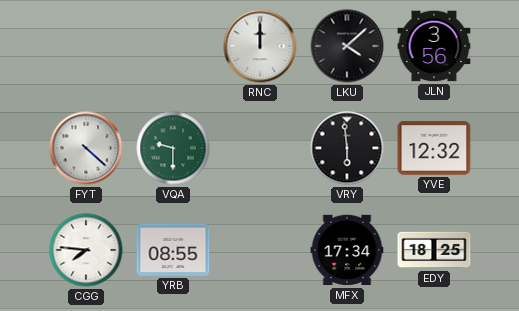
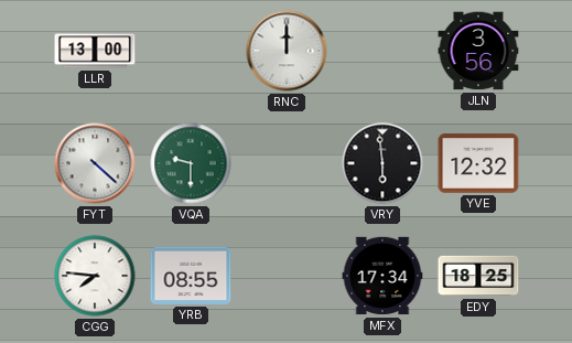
LLR: none -> 13:00 (95, 51)
LKU: 4:08 -> none (347, 46)
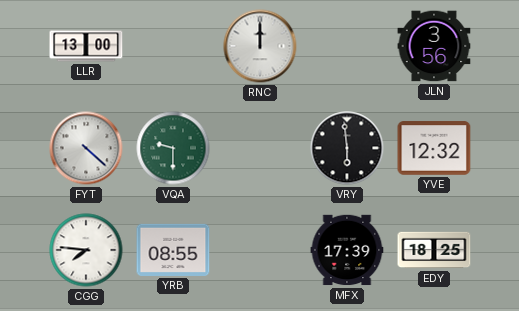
MFX: 17:34 -> 17:39 (347, 250)
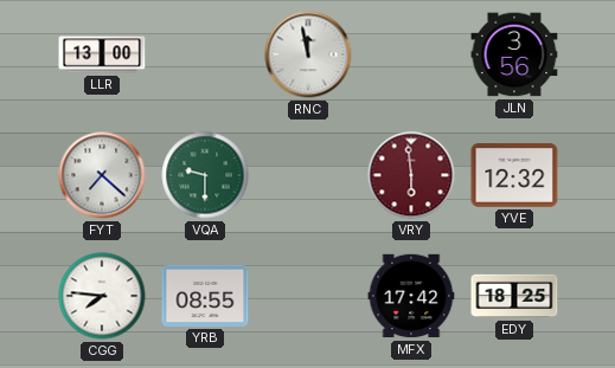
RNC: 12:00 -> 11:58 (308, 54)
FYT: 4:22 -> 7:22 (102, 175)
VRY dial: black -> burgundy (411, 175)
MFX: 17:39 -> 17:42 (411, 296)
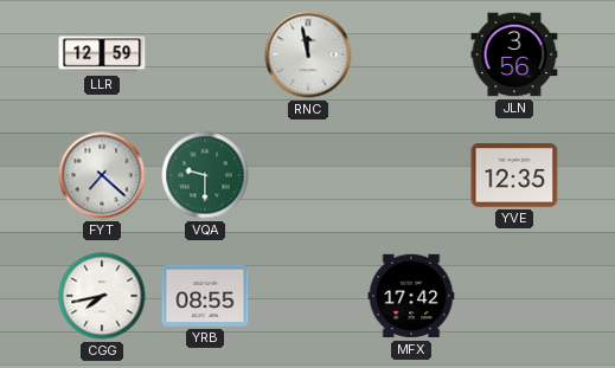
LLR: 13:00 -> 12:59 (102, 54)
VRY: 5:59 -> none (411, 175)
YVE: 12:32 -> 12:35 (514, 175)
CGG: 7:46 -> 7:43 (102, 296)
EDY: 18:25 -> none (514, 296)
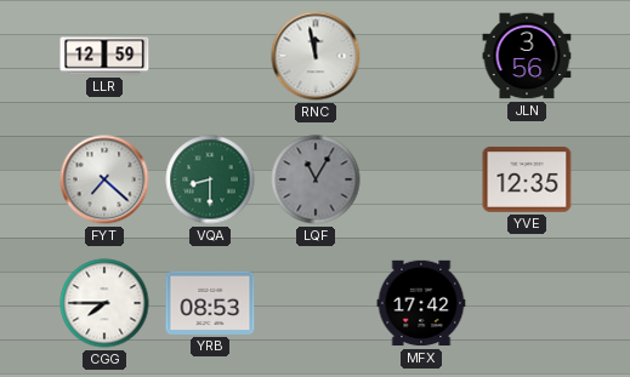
VQA: 9:30 -> 8:30 (210, 179)
LQF: none -> 11:05 (316, 179)
CGG: 7:43 -> 7:45 (104, 303)
YRB: 08:55 -> 08:53 (210, 303)
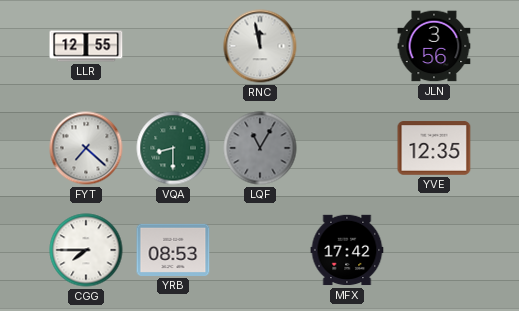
LLR: 12:59 -> 12:55 (86, 46)
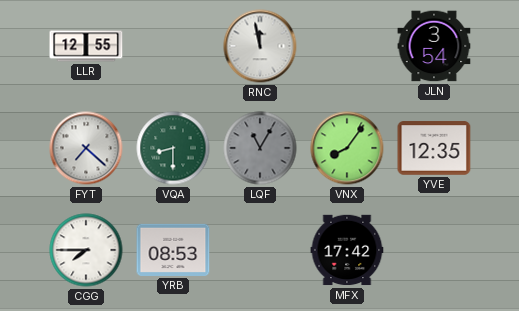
JLN: 3:56 -> 3:54 (434, 46)
VNX: none -> 8:06 (347, 148)
